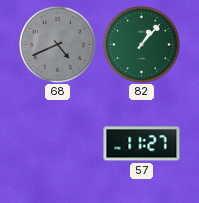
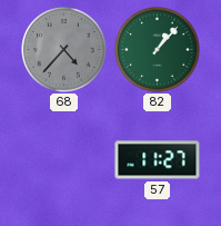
68: 4:41 -> 4:37 (64, 50)
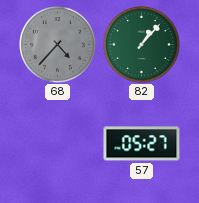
57: 11:27 -> 05:27 (142, 144)
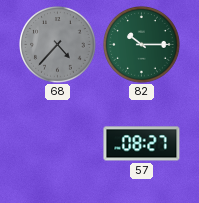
82: 1:07 -> 10:15 (142, 45)
57: 05:27 -> 08:27 (142, 144)
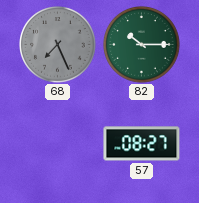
68: 4:37 -> 7:26 (58, 45)
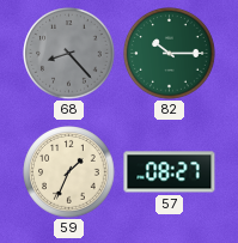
68: 7:26 -> 8:23 (69, 54)
59: none -> 1:34 (69, 172)
